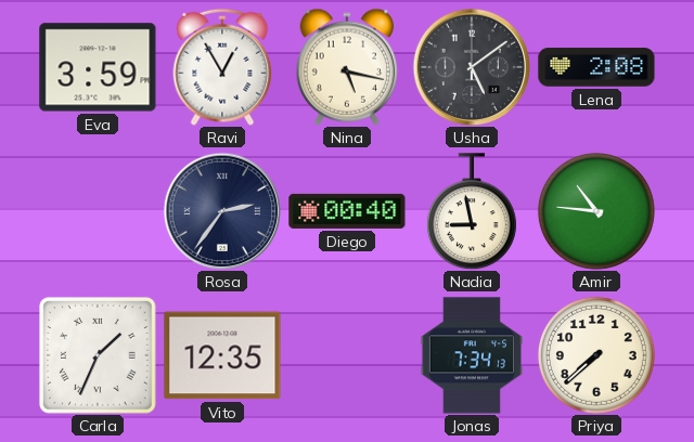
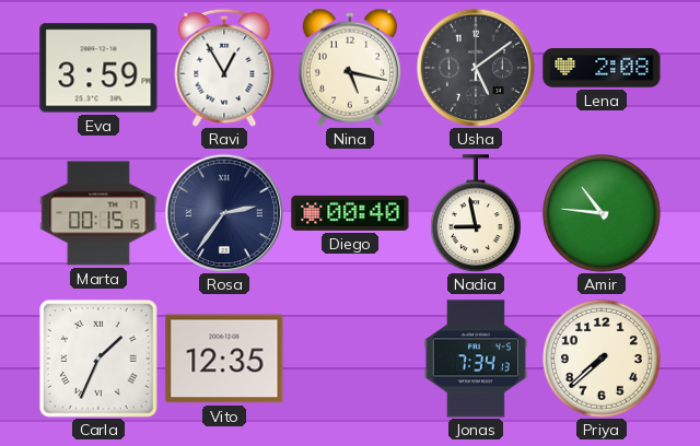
Marta: none -> 00:15 (98, 213)
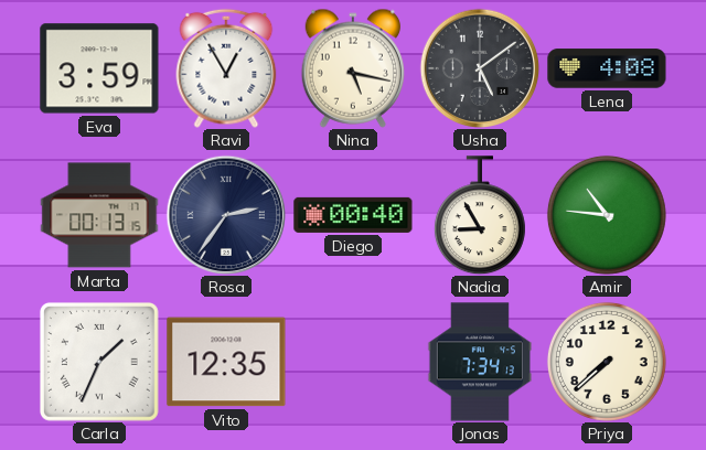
Lena: 2:08 -> 4:08 (607, 68)
Marta: 00:15 -> 00:13 (99, 215)
Nadia: 8:58 -> 8:55 (480, 215)
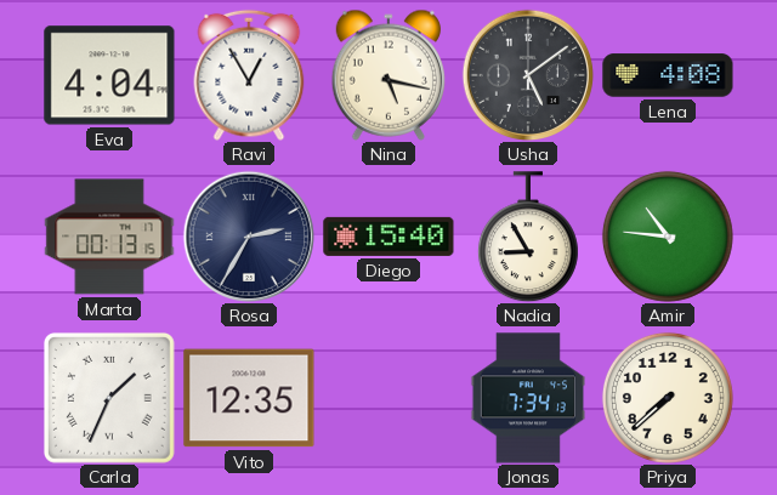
Eva: 3:59 -> 4:04 (109, 75)
Rosa: 2:36 -> 2:35 (249, 237)
Diego: 00:40 -> 15:40 (388, 237)
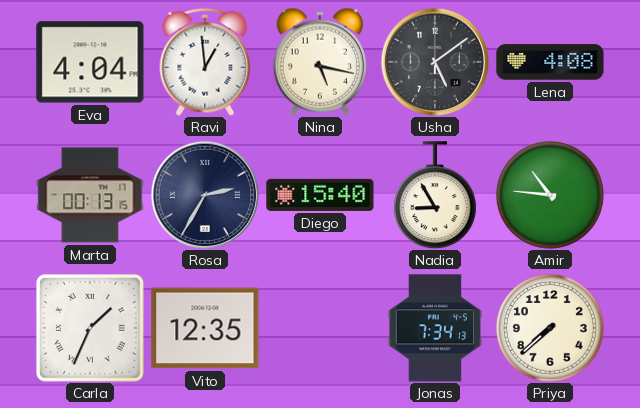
Ravi: 12:55 -> 12:59 (205, 62)
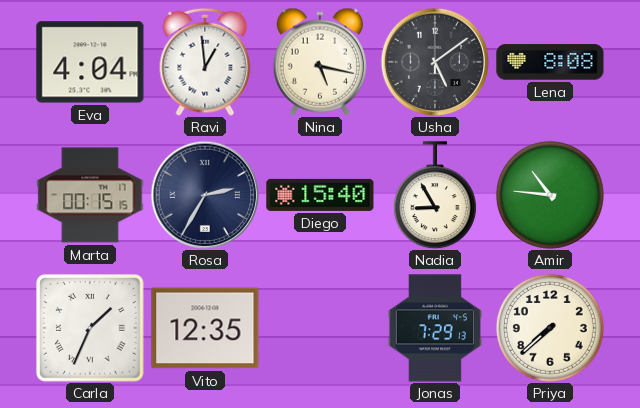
Lena: 4:08 -> 8:08 (550, 62)
Marta: 00:13 -> 00:15 (90, 195)
Jonas: 7:34 -> 7:29 (435, 328)
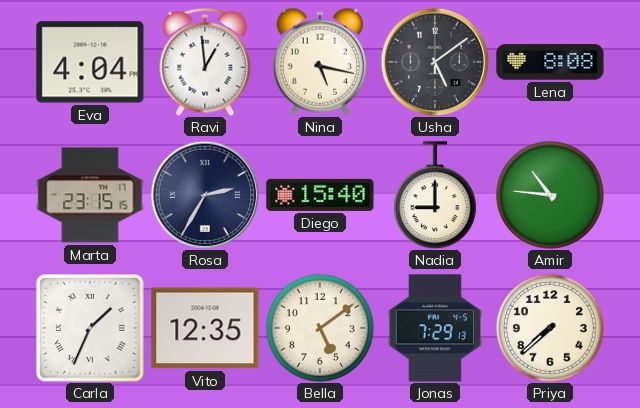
Marta: 00:15 -> 23:15 (90, 195)
Nadia: 8:55 -> 9:00 (435, 195)
Bella: none -> 5:09 (320, 328)
